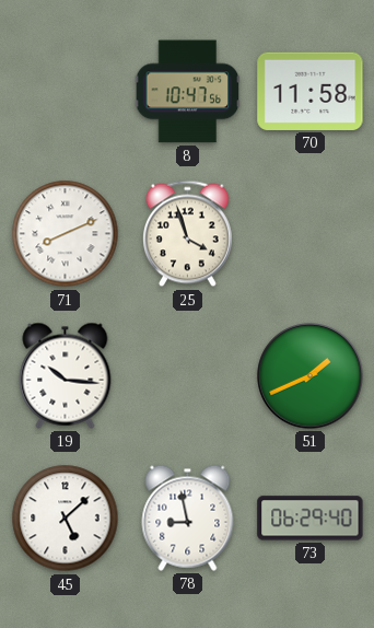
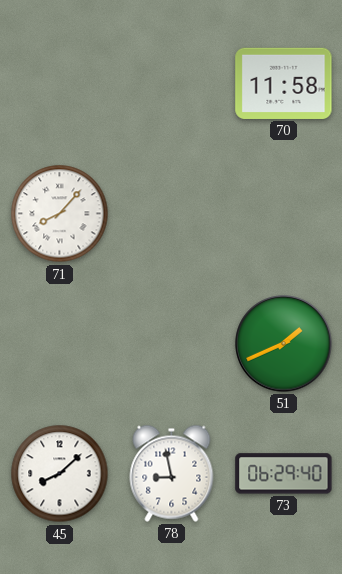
8: 10:47 -> none (188, 92)
71: 8:11 -> 8:07 (60, 214)
25: 3:57 -> none (187, 234)
19: 10:16 -> none (66, 375)
45: 5:08 -> 8:08 (60, 474)
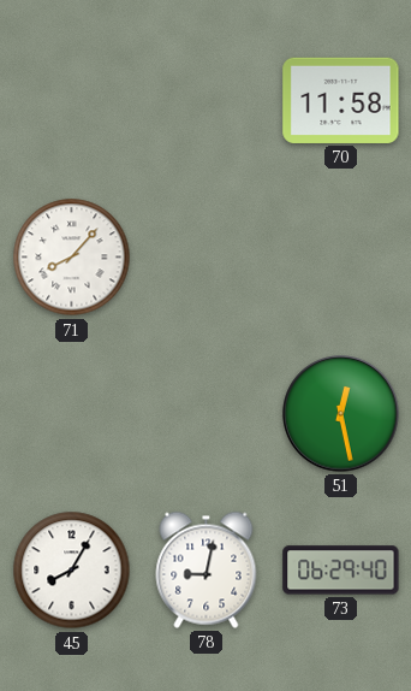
51: 1:41 -> 12:28 (341, 414)
45: 8:08 -> 8:05 (72, 571)
78: 8:58 -> 9:02 (207, 569)
